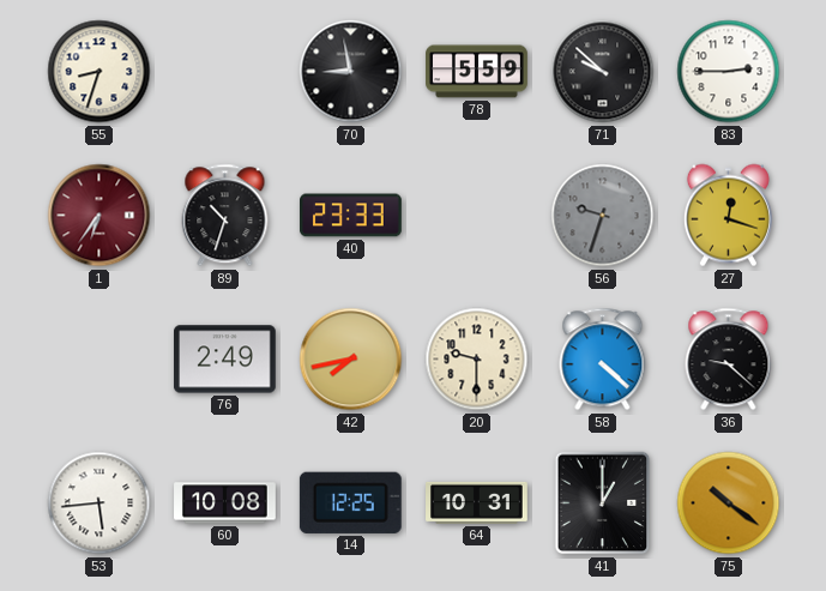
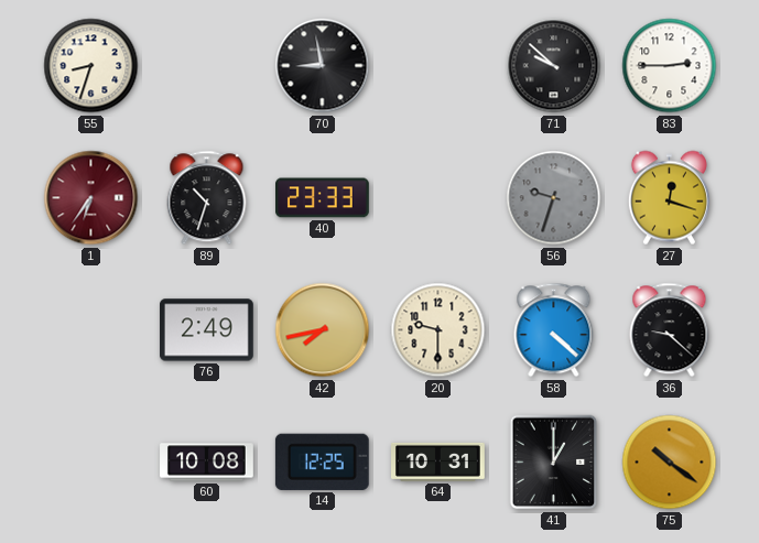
78: 5:59 -> none (477, 72)
53: 5:44 -> none (100, 503)
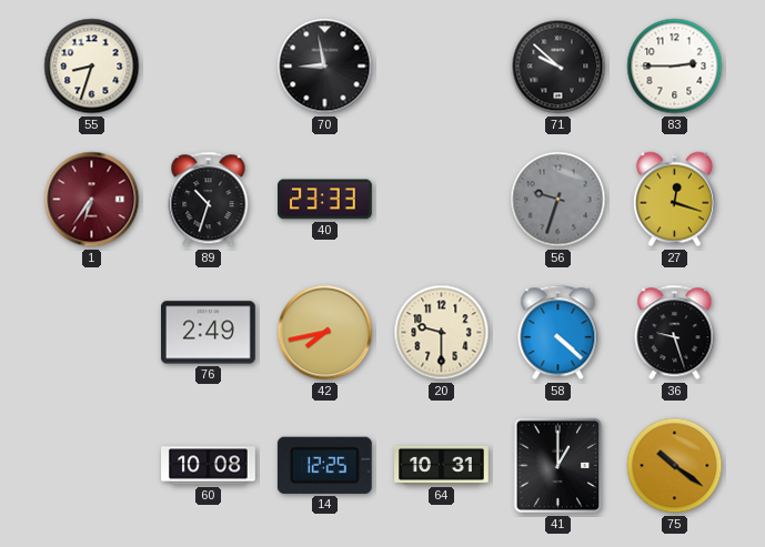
36: 9:22 -> 9:27 (675, 333)
